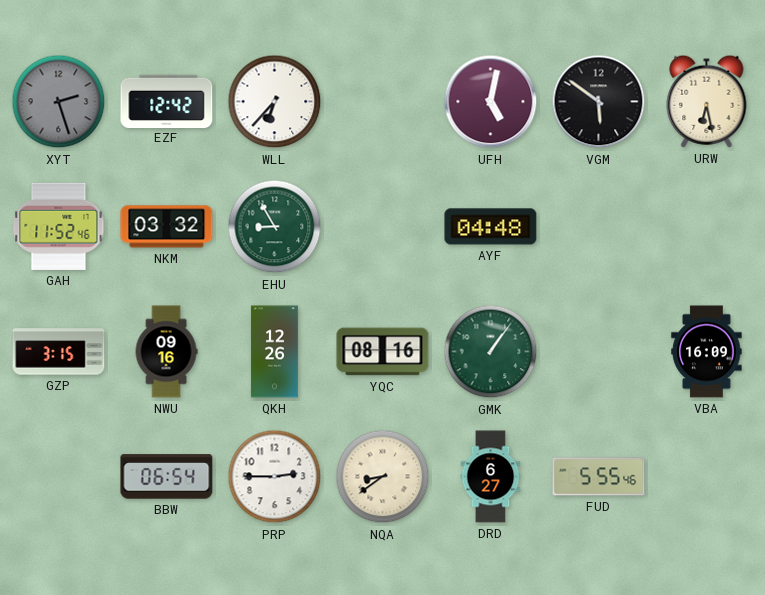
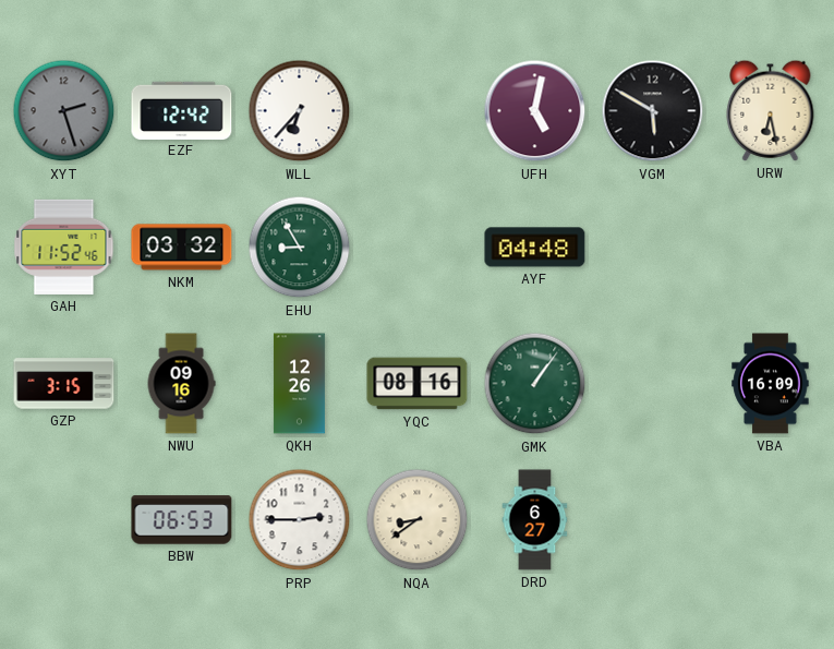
VGM: 5:51 -> 5:50 (653, 111)
BBW: 06:54 -> 06:53 (182, 520)
FUD: 5:55 -> none (599, 477)
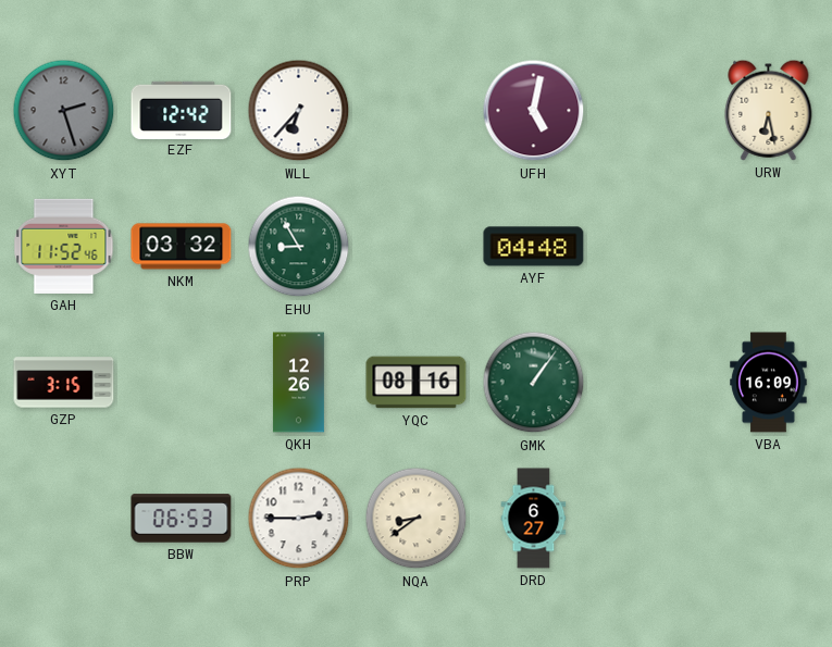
VGM: 5:50 -> none (653, 111)
NWU: 09:16 -> none (181, 384)
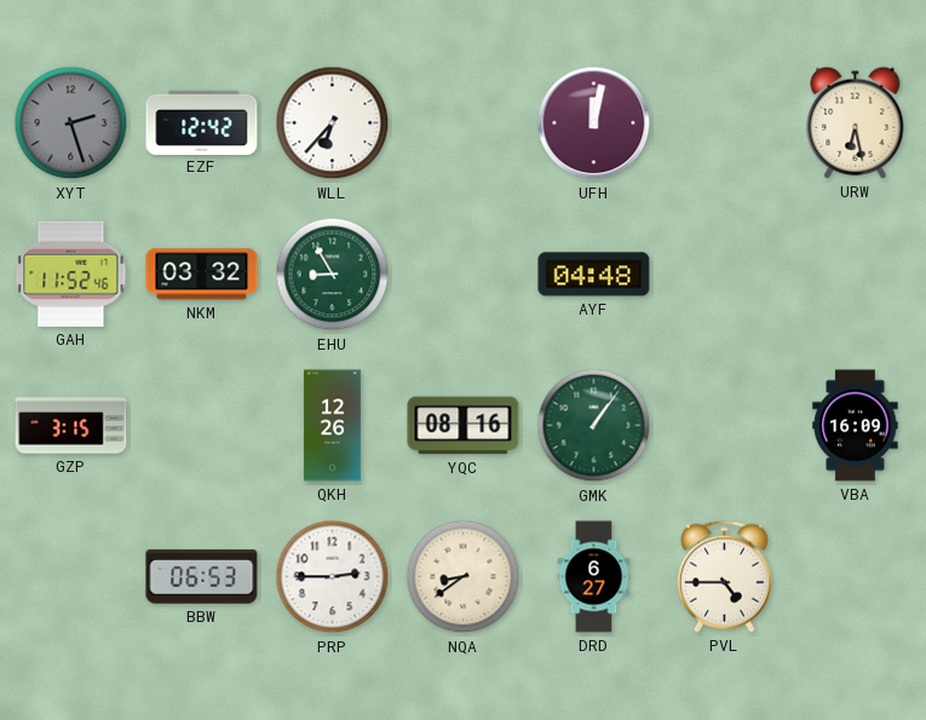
UFH: 5:02 -> 12:02 (594, 123)
PVL: none -> 4:45 (724, 576)
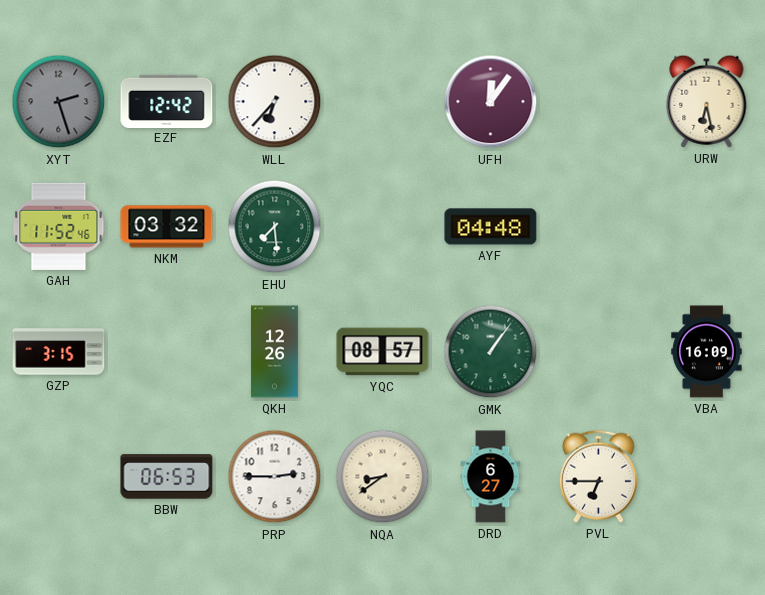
UFH: 12:02 -> 12:06 (491, 102)
EHU: 8:55 -> 7:29 (275, 227)
YQC: 08:16 -> 08:57 (383, 352)
PVL: 4:45 -> 6:45 (598, 476)
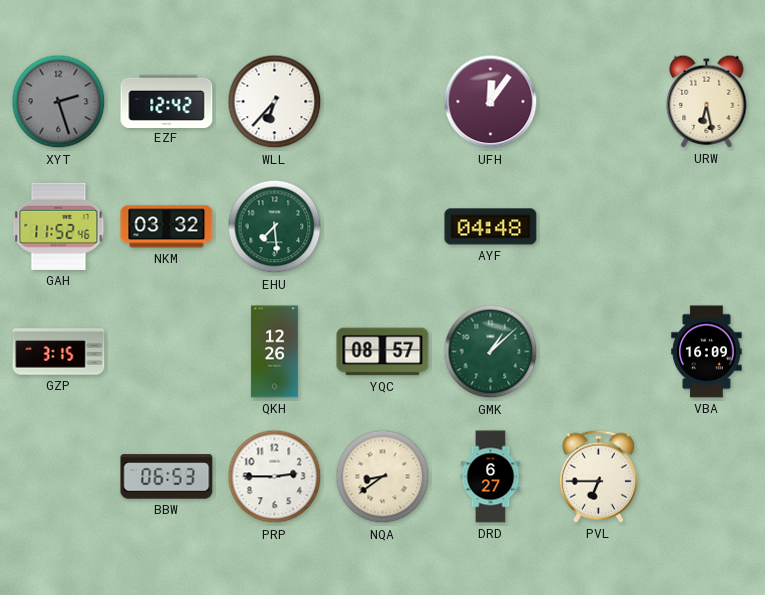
GMK: 1:06 -> 1:08 (491, 352)
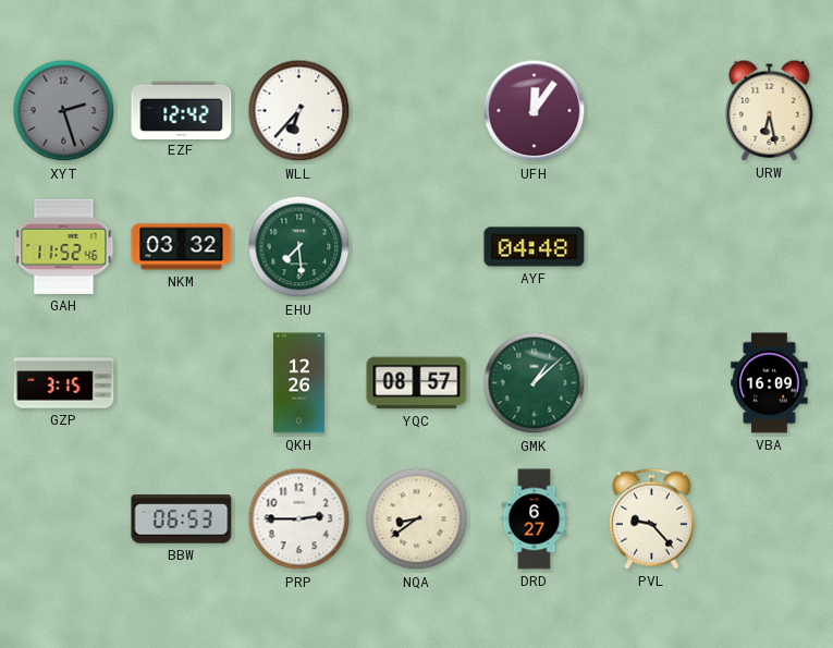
PVL: 6:45 -> 9:23 (651, 518)
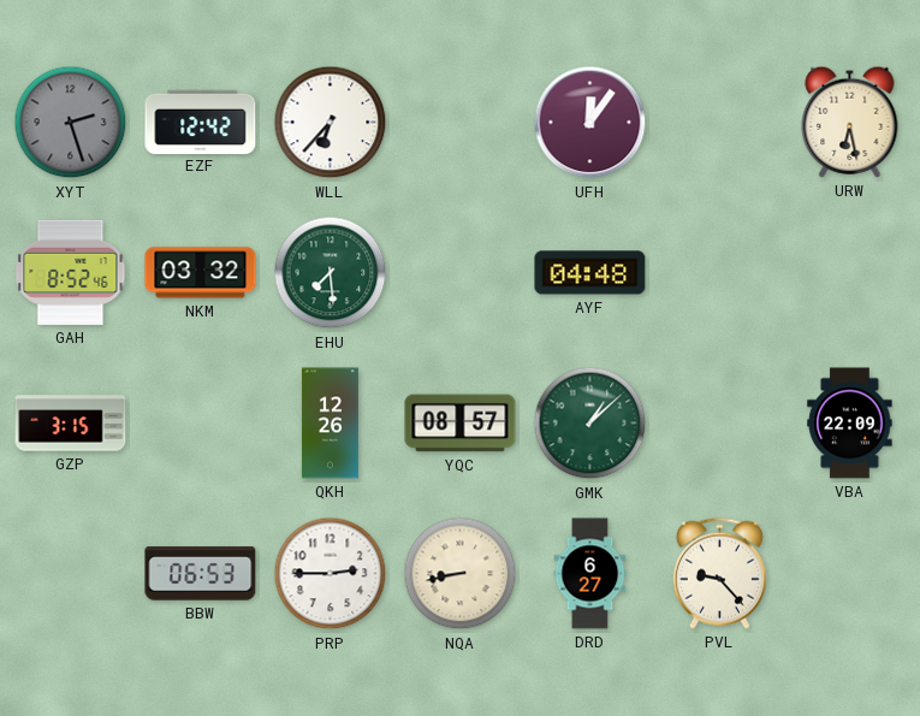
GAH: 11:52 -> 8:52 (71, 272)
VBA: 16:09 -> 22:09 (850, 424)
NQA: 8:39 -> 8:43 (461, 574)
